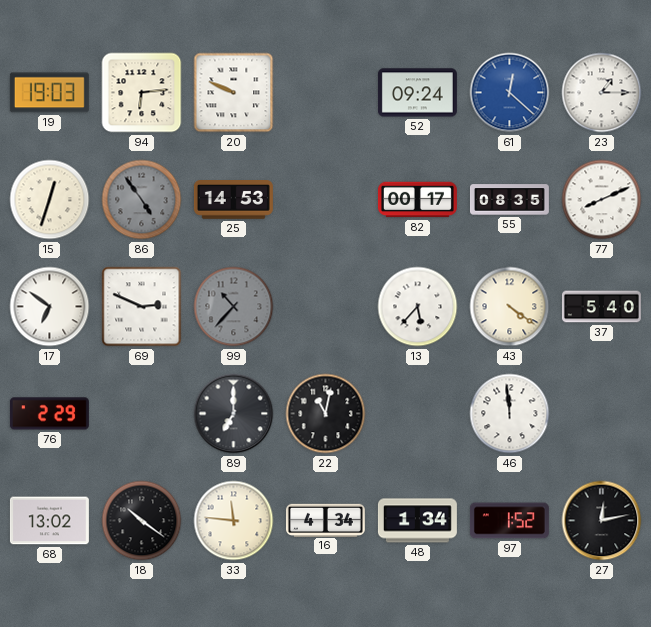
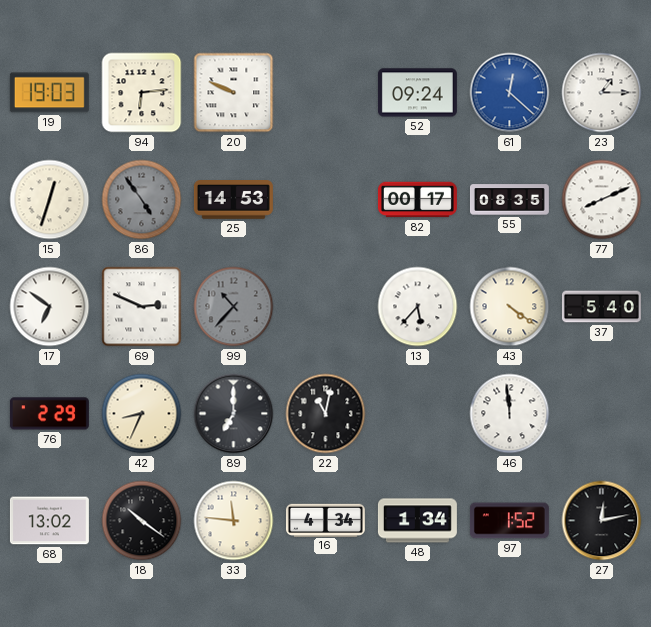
42: none -> 8:34 (142, 414)
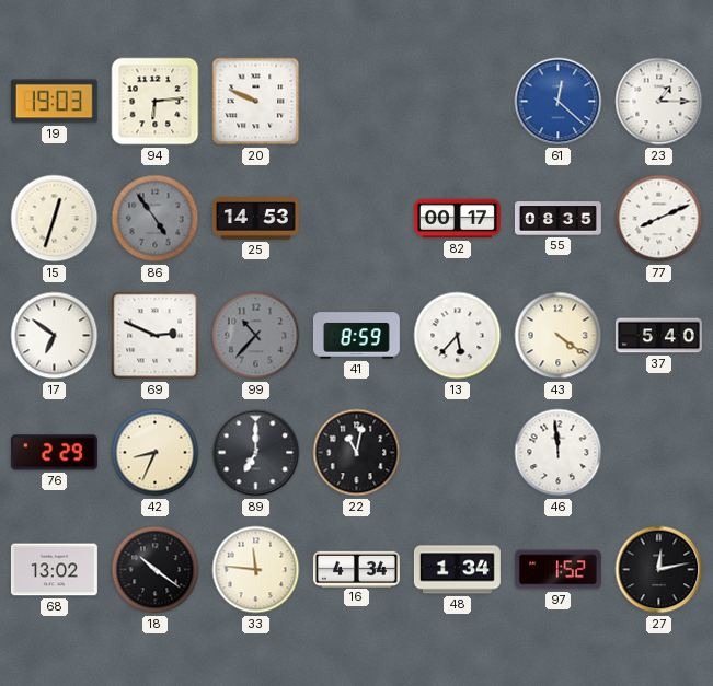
52: 09:24 -> none (417, 93)
41: none -> 8:59 (356, 336)
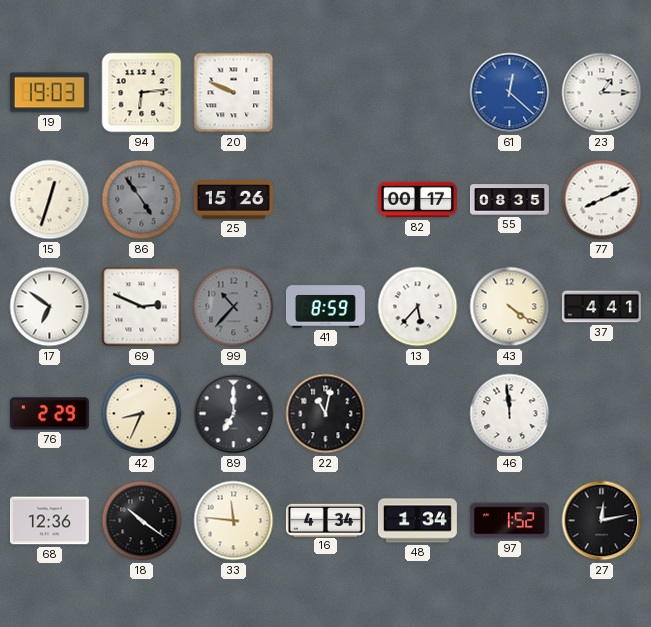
25: 14:53 -> 15:26 (233, 200)
37: 5:40 -> 4:41 (601, 307)
68: 13:02 -> 12:36 (49, 521)
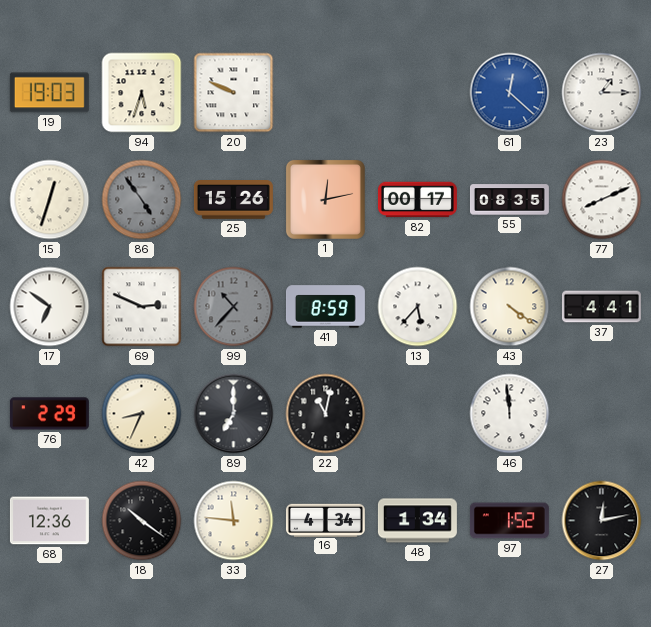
94: 6:14 -> 5:33 (142, 93)
1: none -> 12:13 (325, 199)
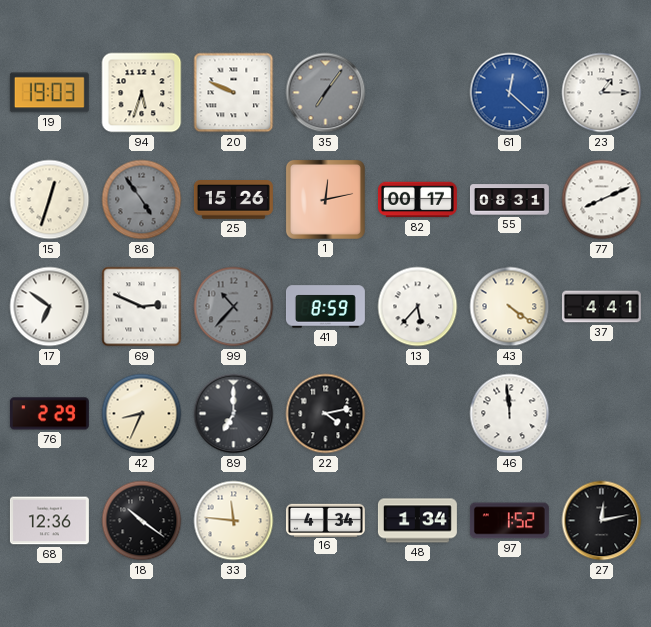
35: none -> 7:06 (326, 93)
55: 08:35 -> 08:31 (509, 200)
22: 11:02 -> 4:13 (326, 414)
